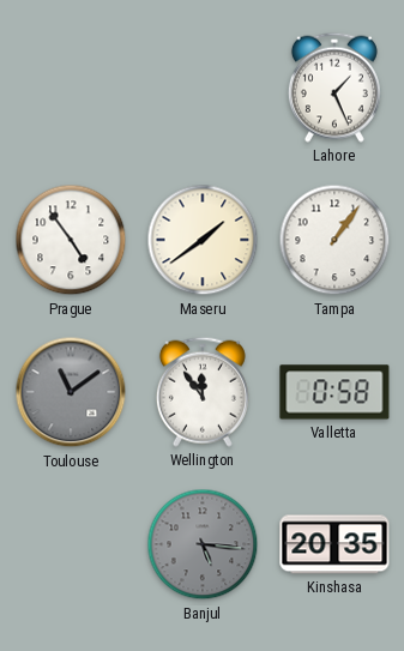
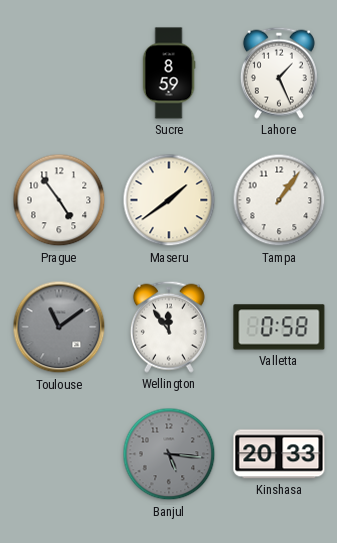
Sucre: none -> 8:59 (169, 73)
Kinshasa: 20:35 -> 20:33 (279, 454)
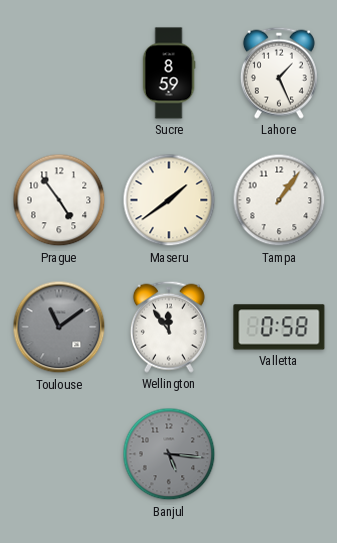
Kinshasa: 20:33 -> none (279, 454)
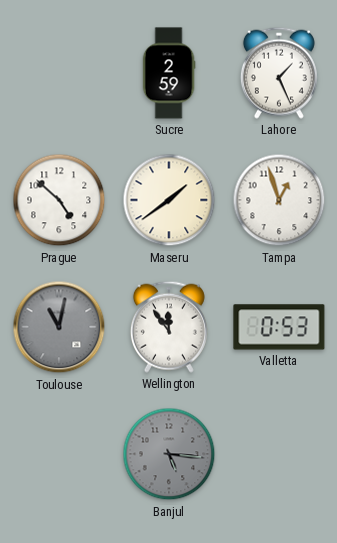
Sucre: 8:59 -> 2:59 (169, 73)
Prague: 4:54 -> 4:52 (59, 200)
Tampa: 1:06 -> 12:57 (279, 200)
Toulouse: 11:09 -> 11:02 (59, 327)
Valletta: 0:58 -> 0:53 (279, 327)
